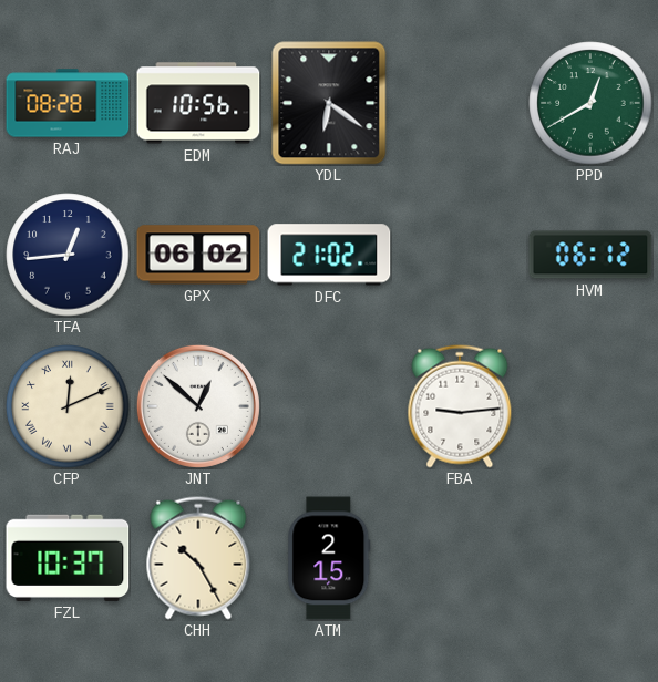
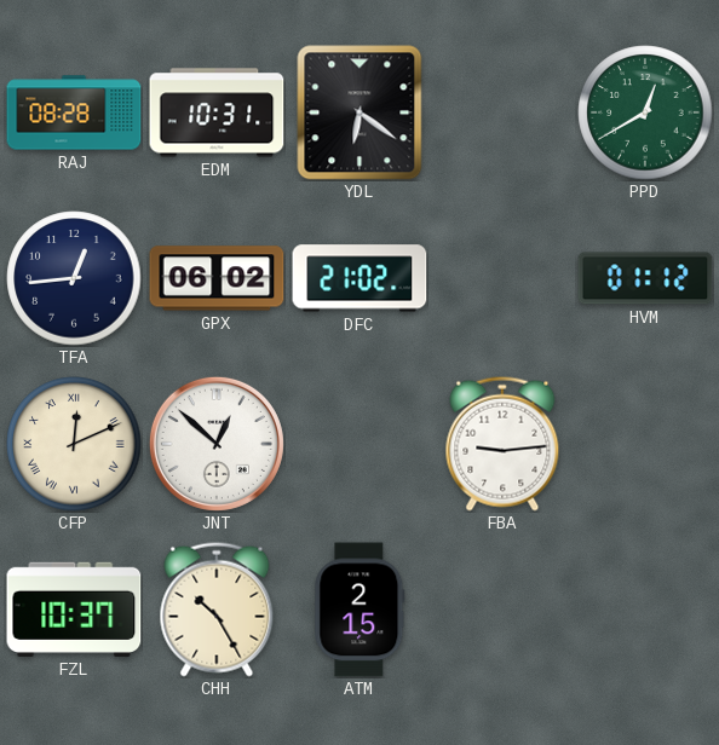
EDM: 10:56 -> 10:31 (217, 112)
HVM: 06:12 -> 01:12 (645, 278)
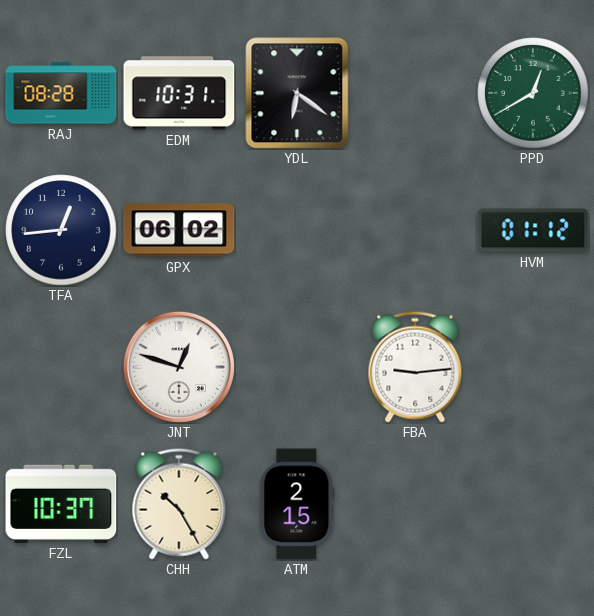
DFC: 21:02 -> none (359, 278)
CFP: 12:11 -> none (74, 444)
JNT: 12:52 -> 12:48 (179, 367)
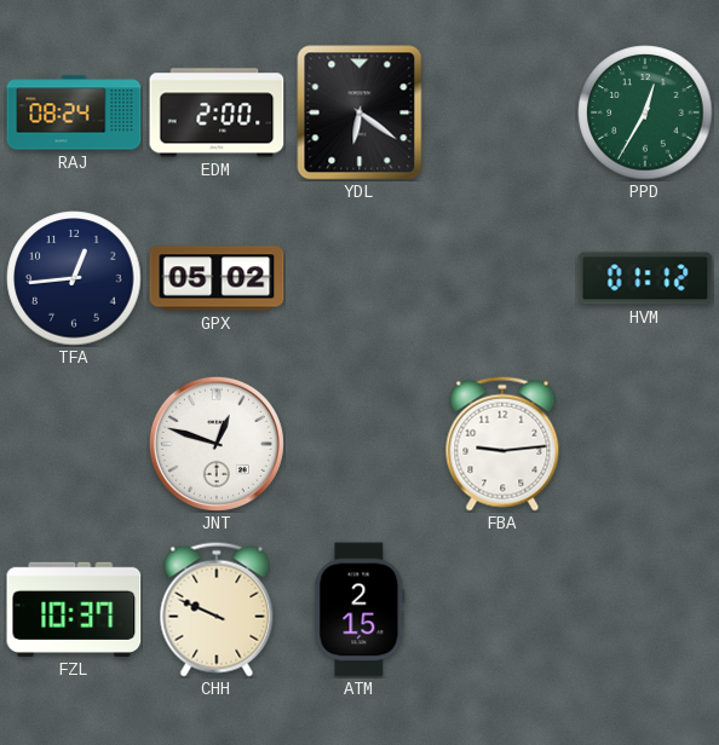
RAJ: 08:28 -> 08:24 (74, 112)
EDM: 10:31 -> 2:00 (217, 112)
PPD: 12:40 -> 12:35 (645, 112)
GPX: 06:02 -> 05:02 (217, 278)
CHH: 10:25 -> 9:49 (217, 610)
